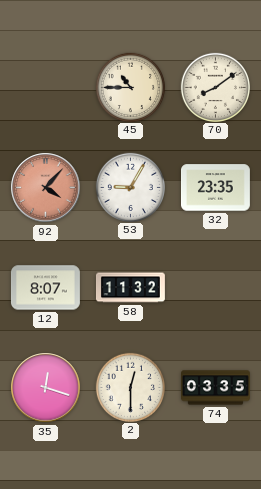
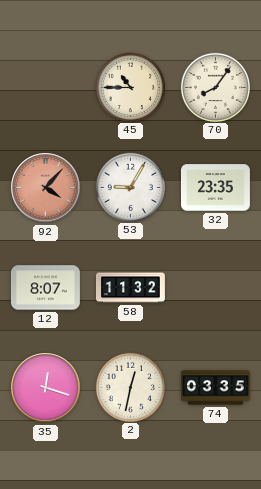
70: 8:09 -> 8:06 (215, 87)
2: 12:30 -> 12:32 (130, 387)
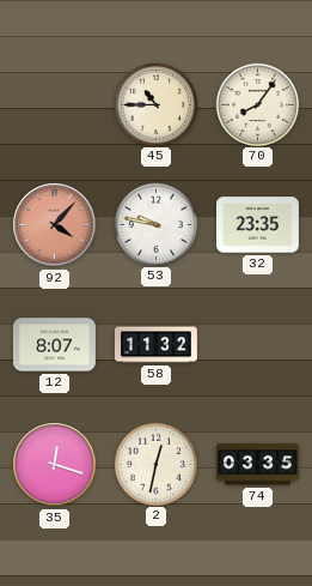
53: 9:05 -> 9:47 (155, 224)
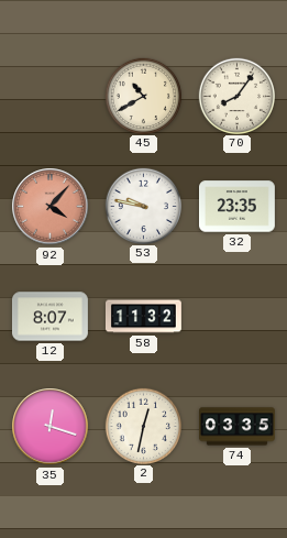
45: 10:45 -> 10:40 (143, 96)
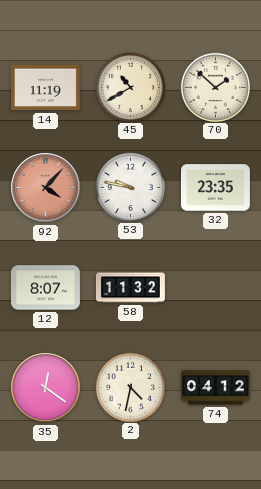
14: none -> 11:19 (45, 88)
70: 8:06 -> 1:52 (215, 87)
35: 12:18 -> 12:21 (46, 388)
2: 12:32 -> 4:32 (130, 387)
74: 03:35 -> 04:12 (216, 388)
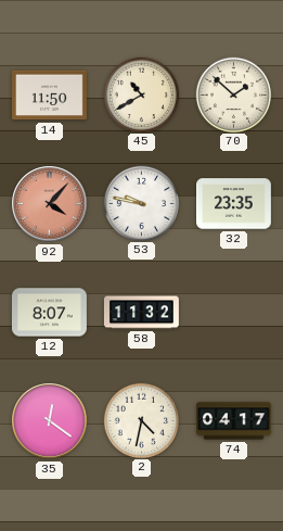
14: 11:19 -> 11:50 (49, 96)
74: 04:12 -> 04:17 (234, 421)
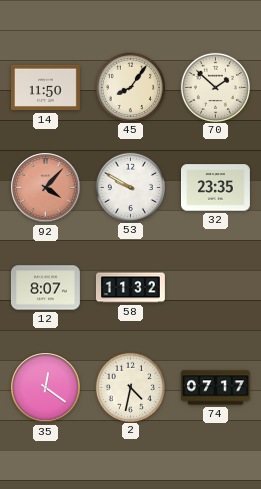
45: 10:40 -> 8:06 (130, 87)
53: 9:47 -> 9:50 (130, 187)
74: 04:17 -> 07:17 (216, 388)
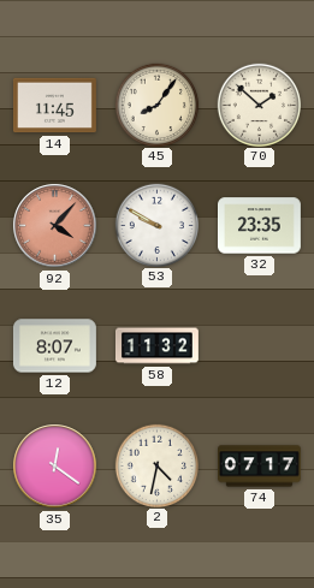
14: 11:50 -> 11:45 (54, 106)
